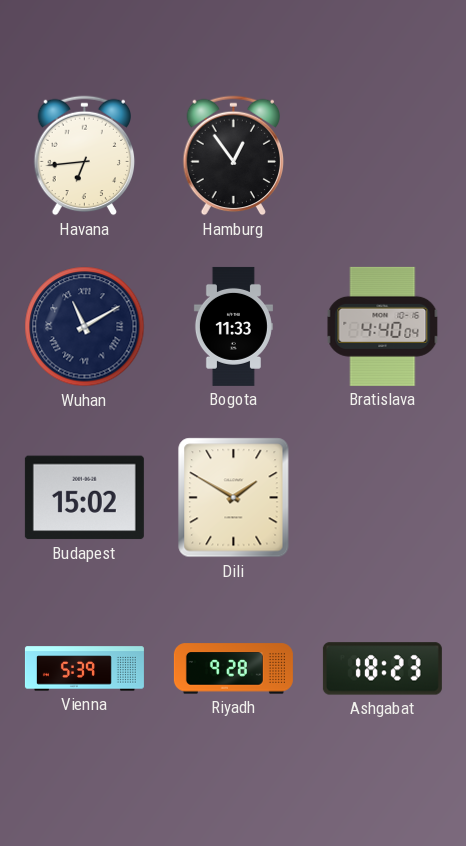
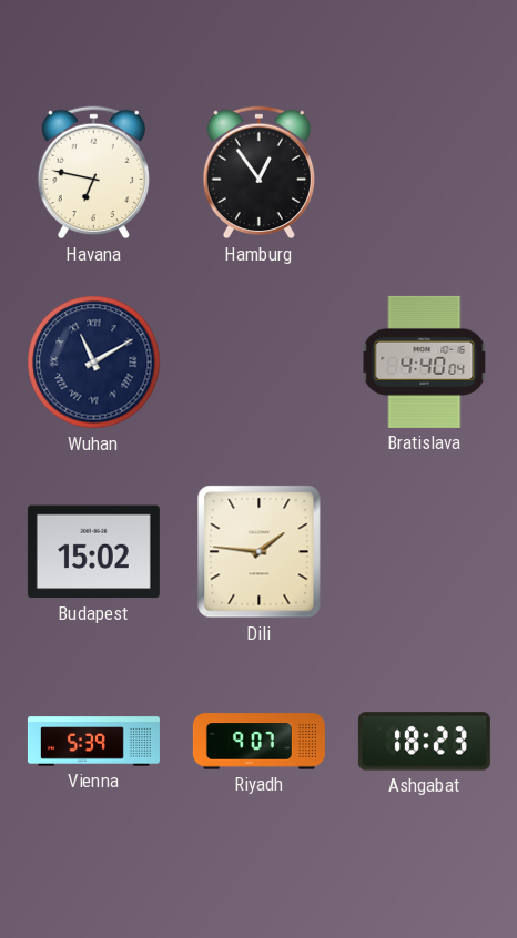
Havana: 6:44 -> 6:47 (94, 173)
Bogota: 11:33 -> none (233, 326)
Dili: 1:50 -> 1:46 (260, 552)
Riyadh: 9:28 -> 9:07 (258, 742)
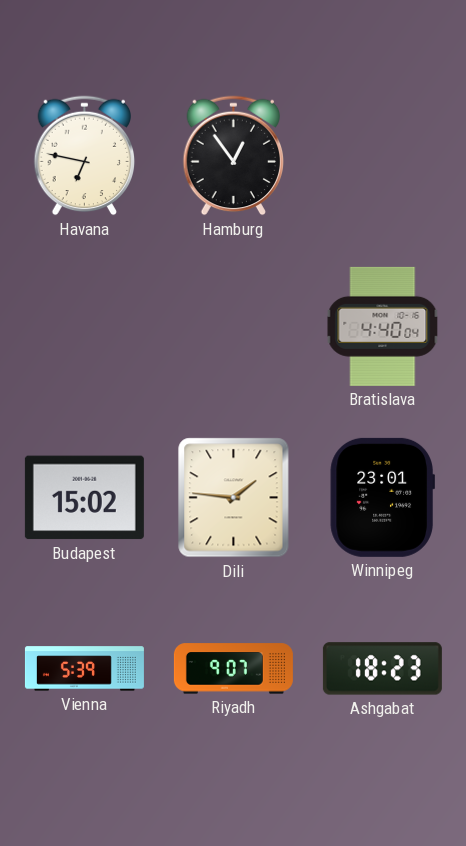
Wuhan: 11:10 -> none (94, 363)
Winnipeg: none -> 23:01 (382, 497)
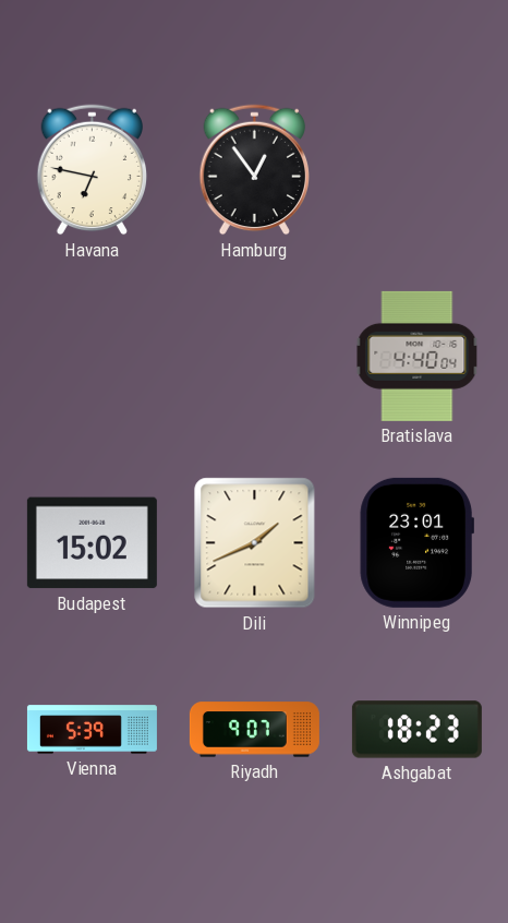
Dili: 1:46 -> 1:41 (255, 543)
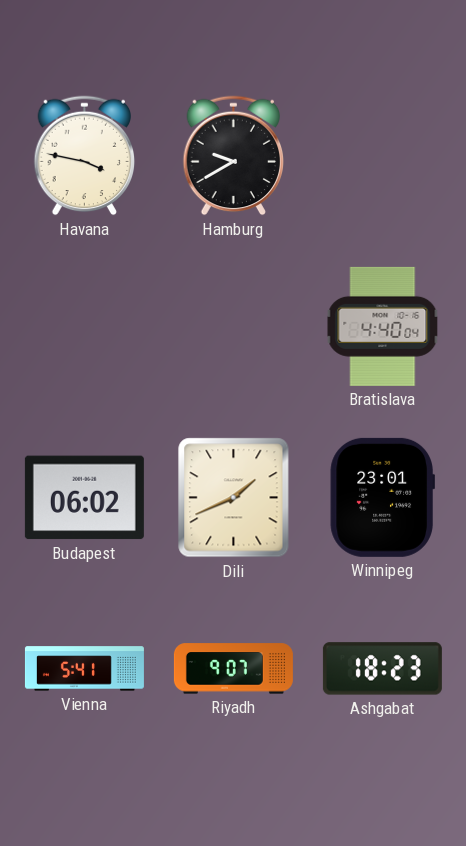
Havana: 6:47 -> 3:47 (85, 156)
Hamburg: 12:54 -> 9:40 (234, 156)
Budapest: 15:02 -> 06:02 (84, 498)
Vienna: 5:39 -> 5:41 (84, 669)
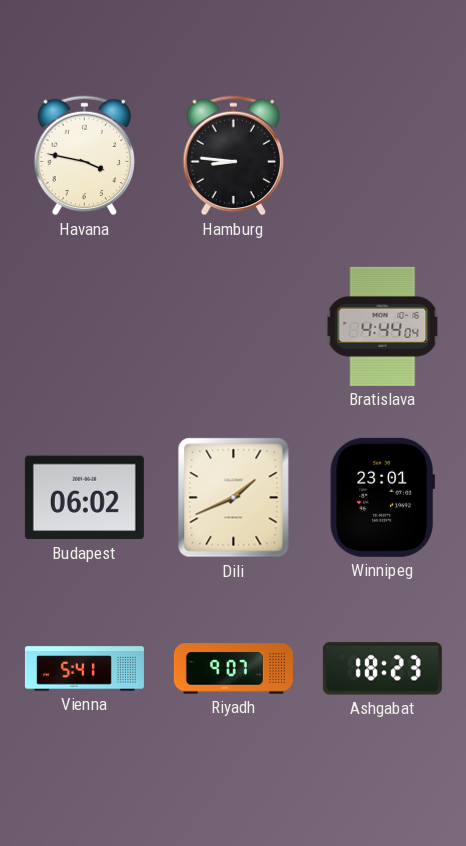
Hamburg: 9:40 -> 8:46 (234, 156)
Bratislava: 4:40 -> 4:44 (383, 326)
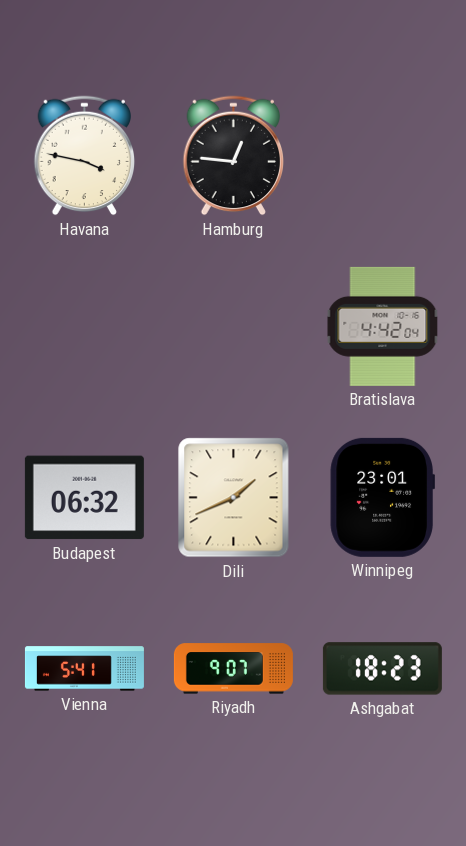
Hamburg: 8:46 -> 12:46 (234, 156)
Bratislava: 4:44 -> 4:42 (383, 326)
Budapest: 06:02 -> 06:32 (84, 498)
